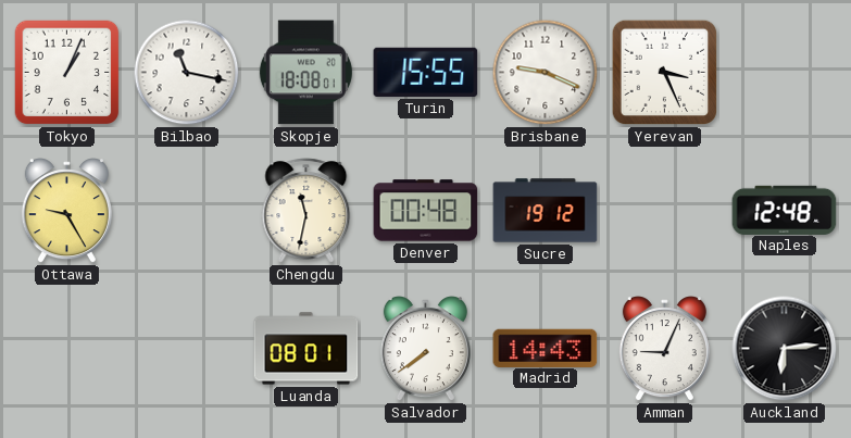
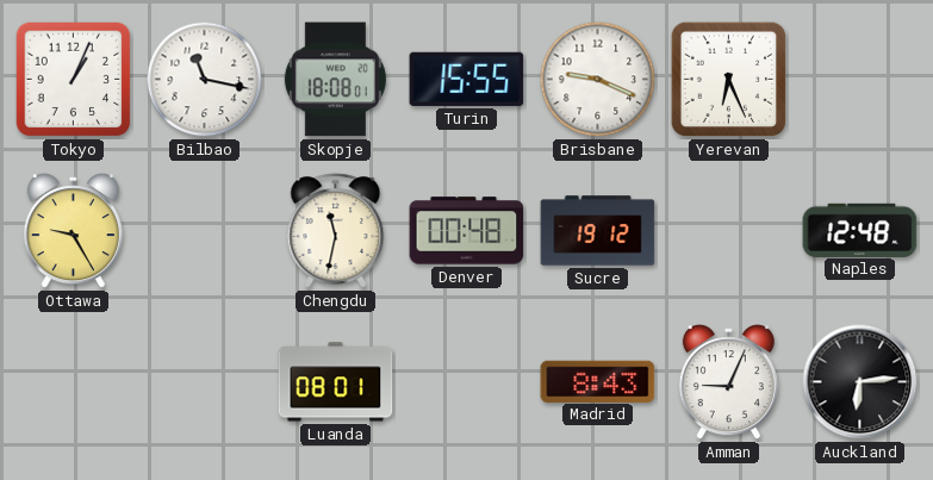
Yerevan: 3:26 -> 6:26 (729, 80)
Salvador: 7:39 -> none (425, 349)
Madrid: 14:43 -> 8:43 (598, 381)
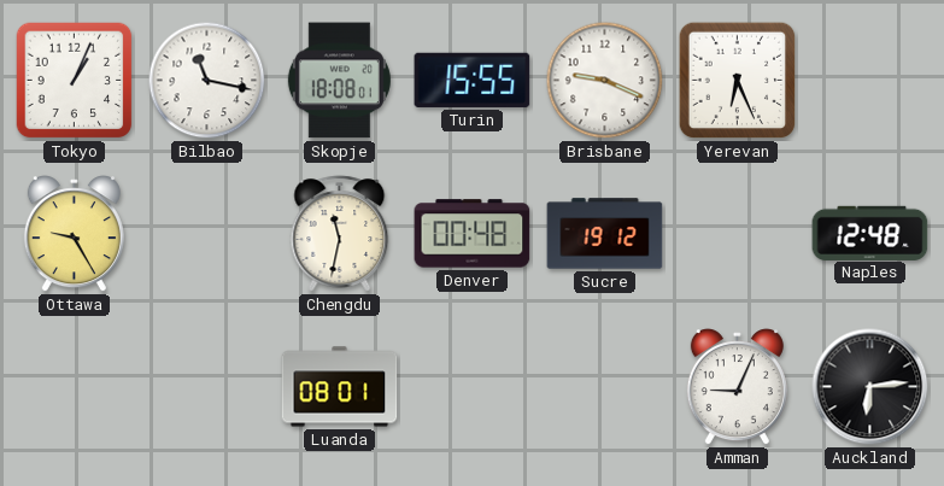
Madrid: 8:43 -> none (598, 381)
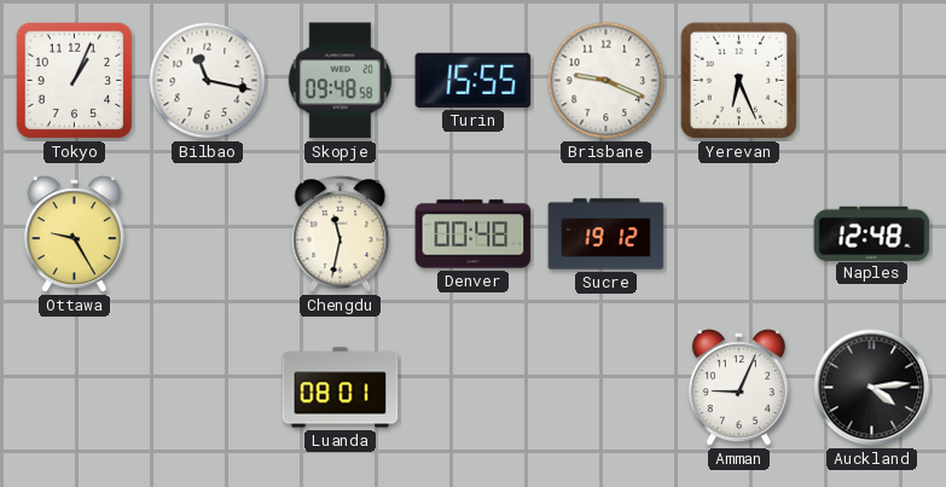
Skopje: 18:08 -> 09:48 (339, 81)
Auckland: 6:14 -> 4:14 (872, 388)
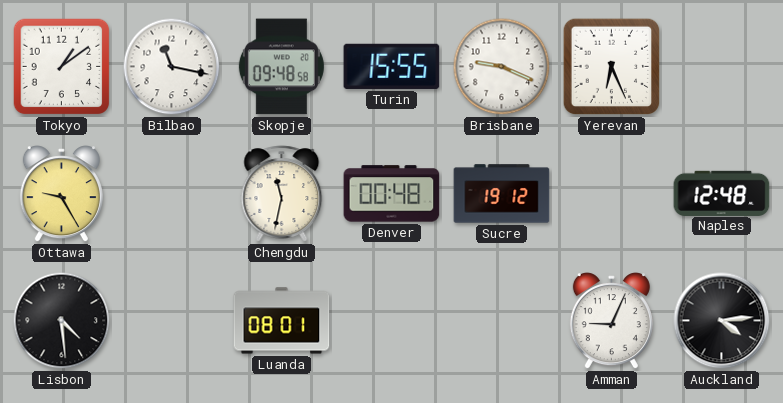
Tokyo: 1:04 -> 1:09 (62, 67)
Lisbon: none -> 4:29 (62, 321)
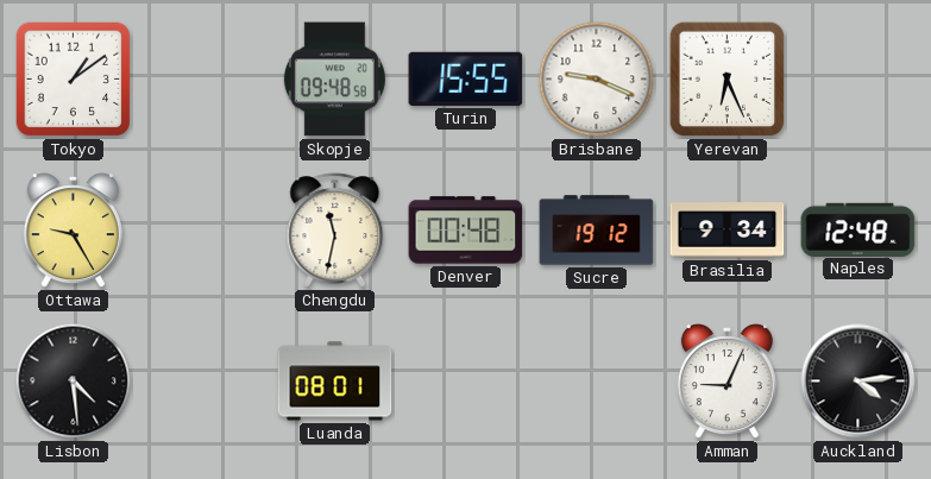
Bilbao: 11:17 -> none (172, 67)
Brasilia: none -> 9:34 (728, 231)
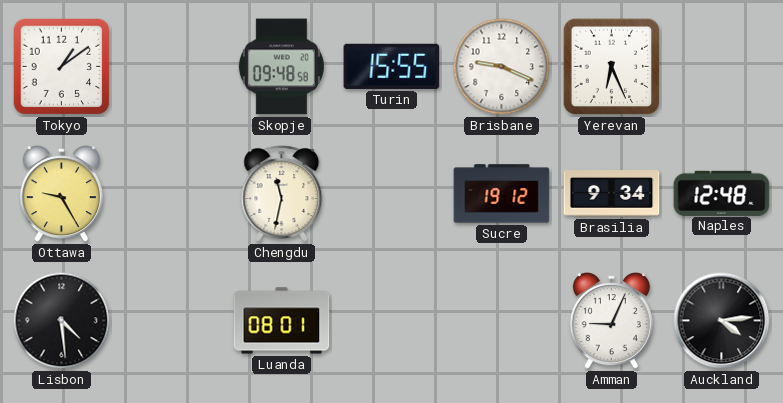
Denver: 00:48 -> none (466, 231)
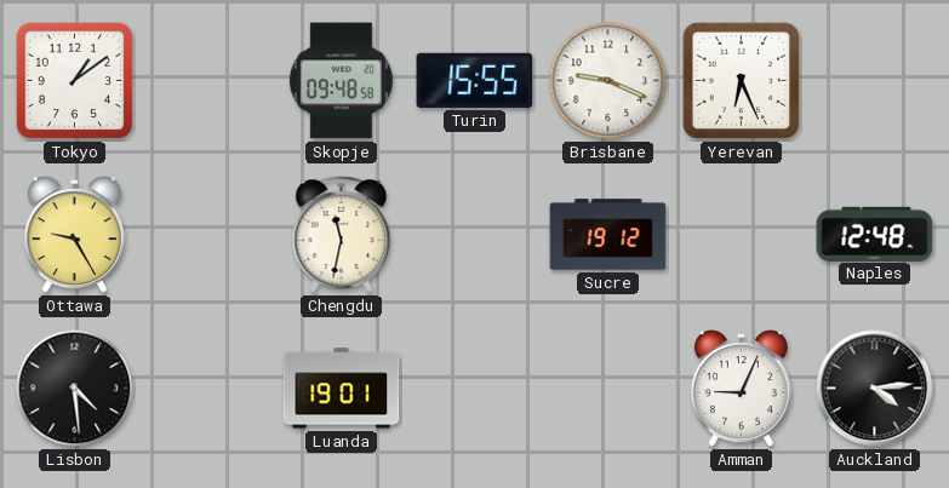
Brasilia: 9:34 -> none (612, 194)
Luanda: 08:01 -> 19:01 (342, 389)
